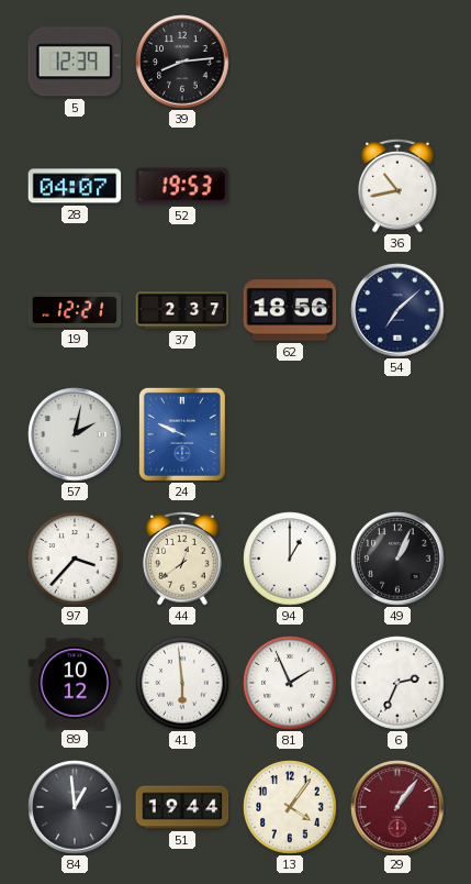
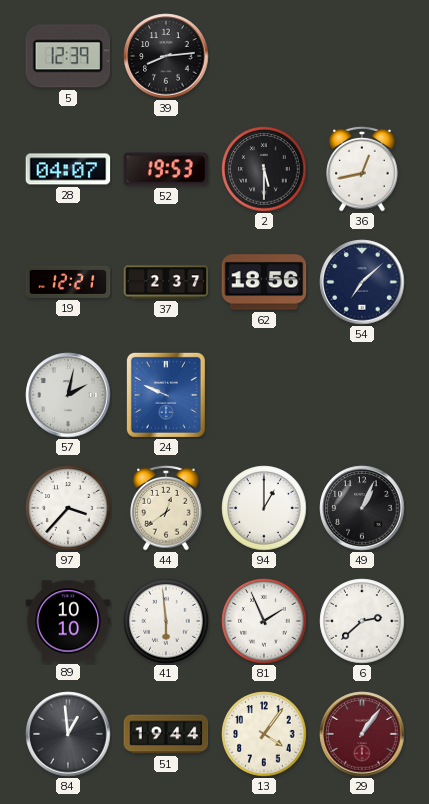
2: none -> 5:30 (264, 169)
36: 10:43 -> 12:43 (362, 169)
89: 10:12 -> 10:10 (68, 621)
6: 2:34 -> 2:38 (362, 621)
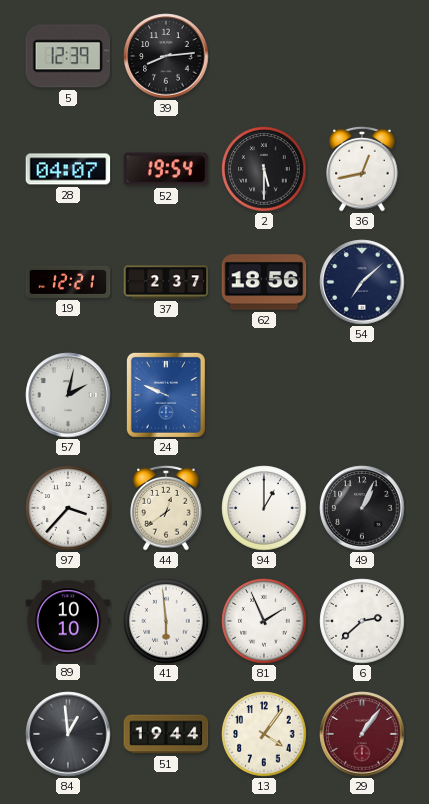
52: 19:53 -> 19:54 (166, 169)
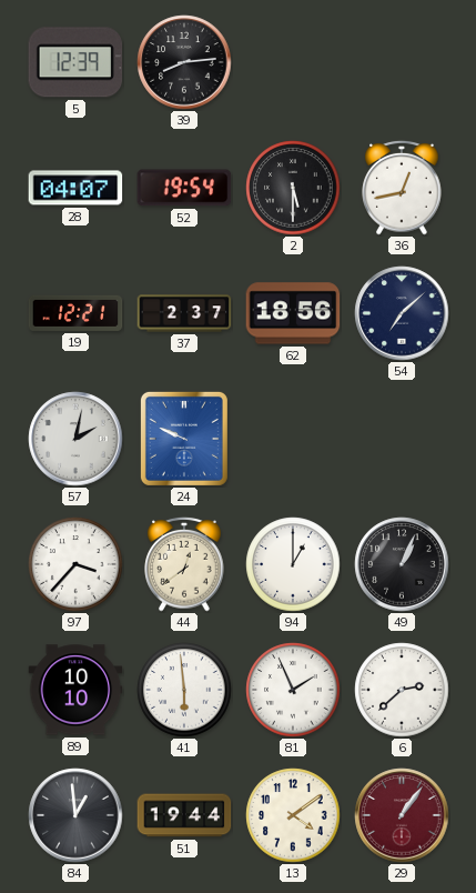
13: 4:06 -> 4:09 (293, 815)
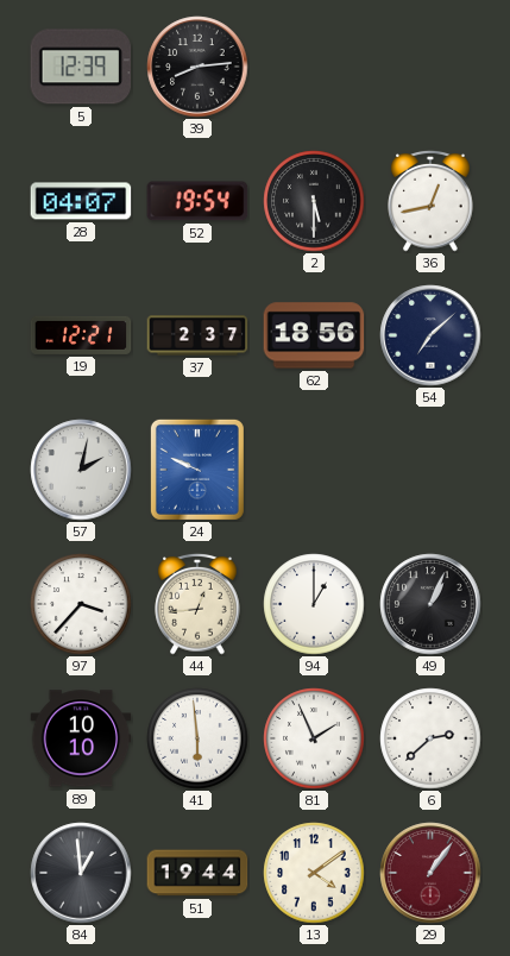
44: 12:39 -> 12:44 (197, 604)
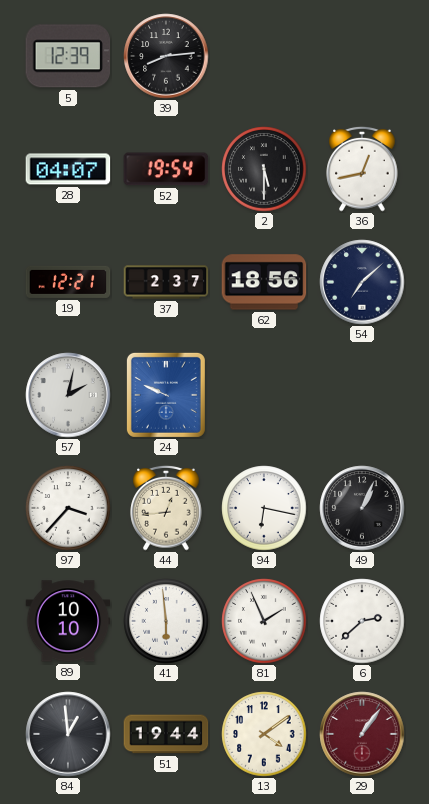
94: 1:00 -> 6:17 (264, 508)
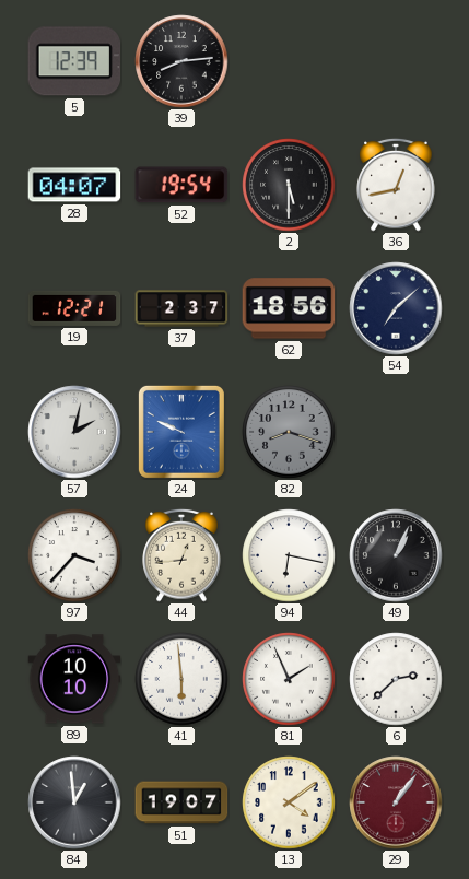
82: none -> 8:18 (289, 432)
51: 19:44 -> 19:07 (181, 802)
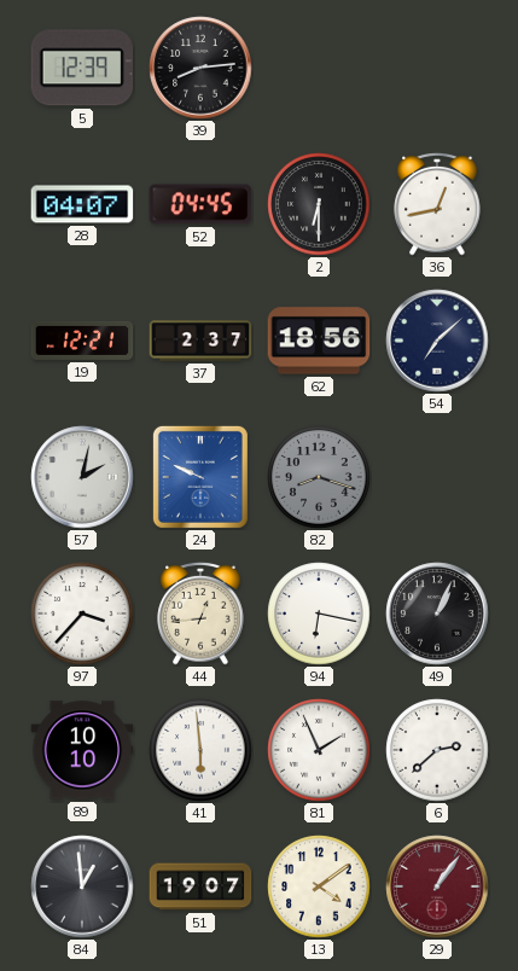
52: 19:54 -> 04:45 (200, 204)
2: 5:30 -> 6:30 (319, 204)
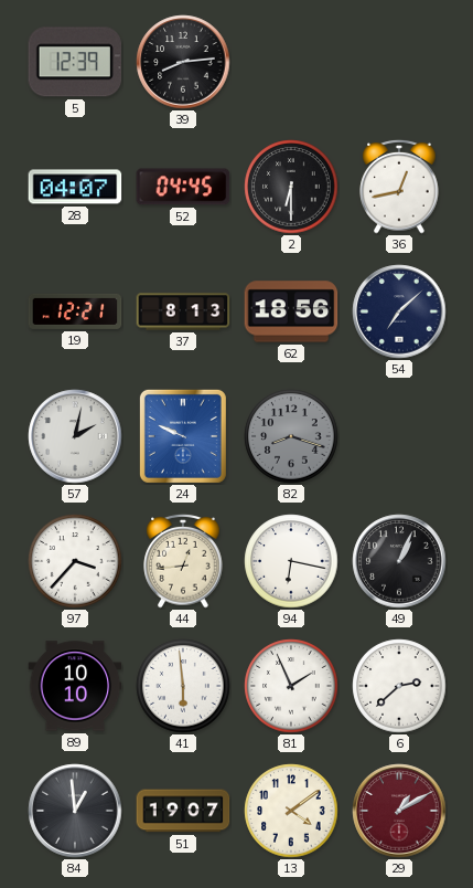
37: 2:37 -> 8:13 (183, 311)
29: 1:06 -> 1:10 (399, 811)
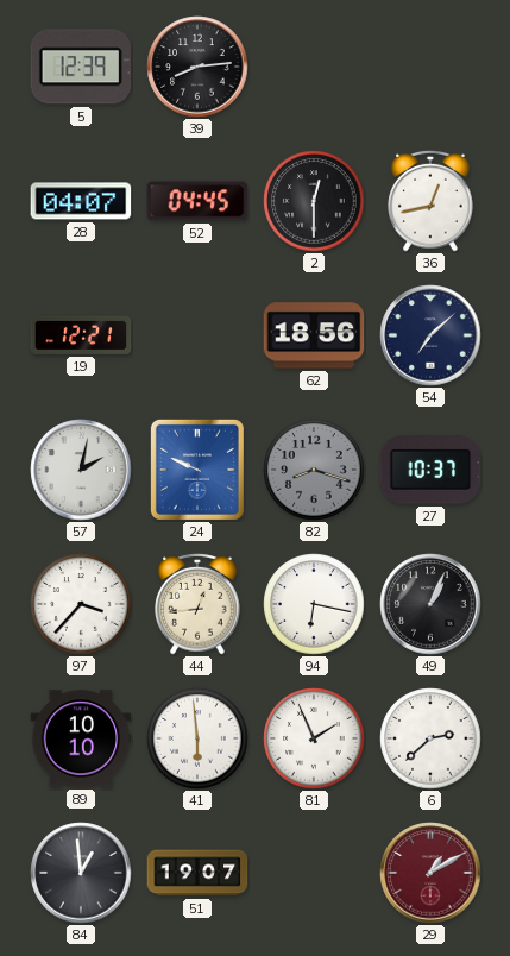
2: 6:30 -> 12:30 (314, 201)
37: 8:13 -> none (183, 311)
27: none -> 10:37 (430, 470)
13: 4:09 -> none (291, 811)
